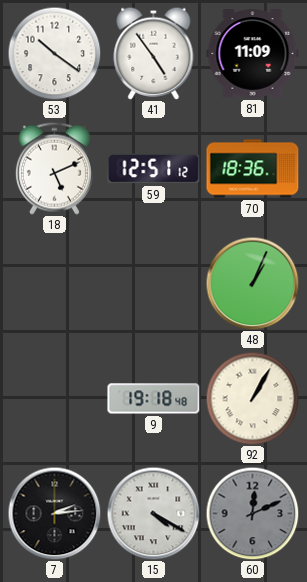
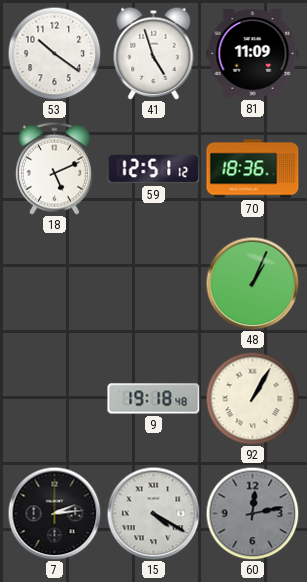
41: 4:54 -> 4:57 (154, 53)
60: 12:11 -> 12:13 (252, 513)
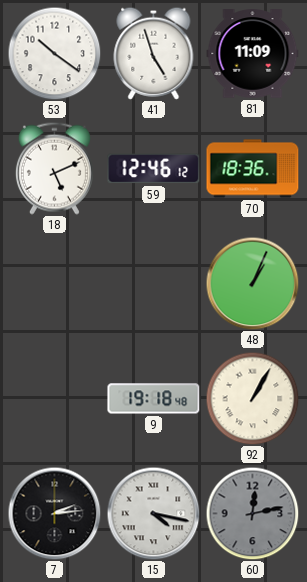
59: 12:51 -> 12:46 (154, 169)
15: 4:20 -> 4:17 (153, 513)
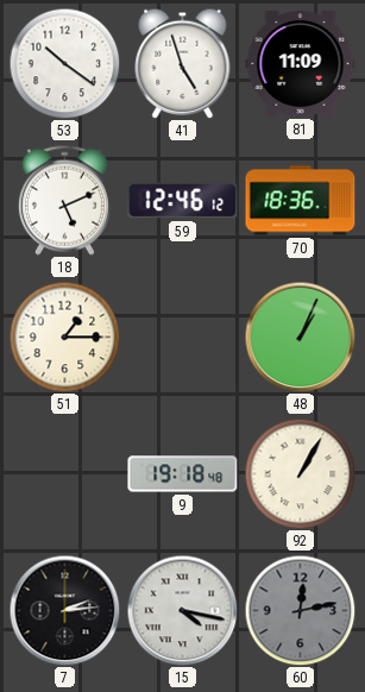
51: none -> 1:15 (64, 336)
